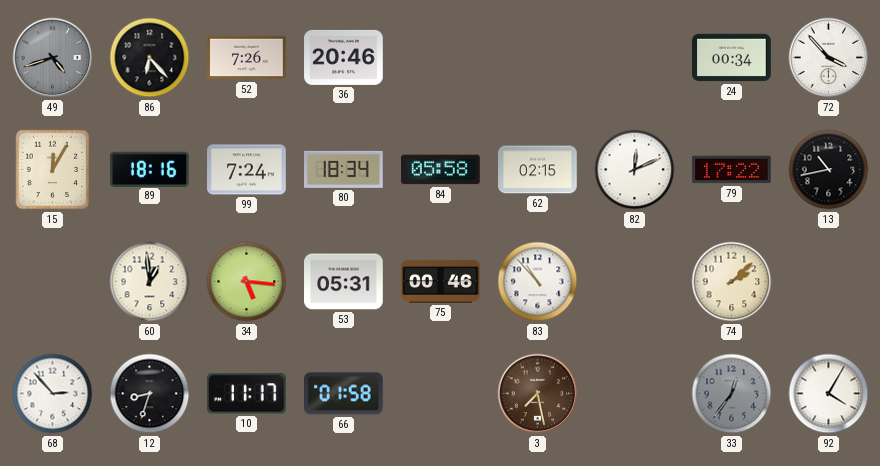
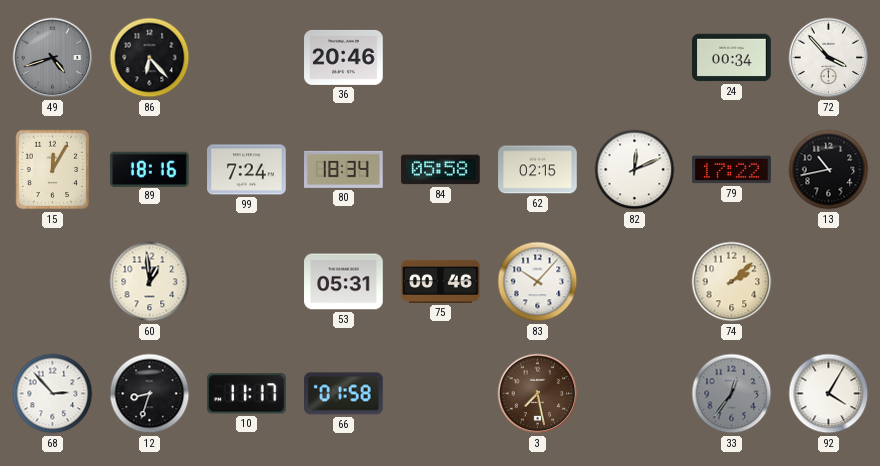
52: 7:26 -> none (247, 58)
34: 5:16 -> none (247, 282)
83: 10:53 -> 10:07 (538, 282)
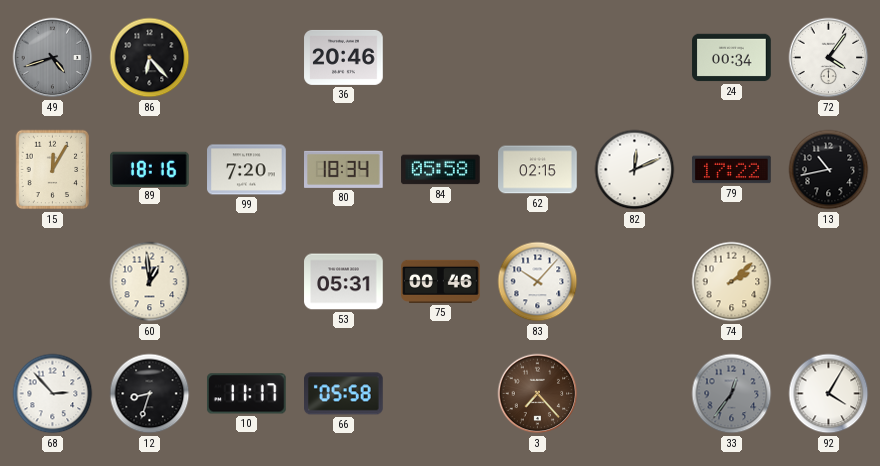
72: 3:53 -> 4:06 (829, 58)
99: 7:24 -> 7:20 (247, 170)
66: 01:58 -> 05:58 (344, 394)
3: 7:28 -> 7:23 (538, 394)
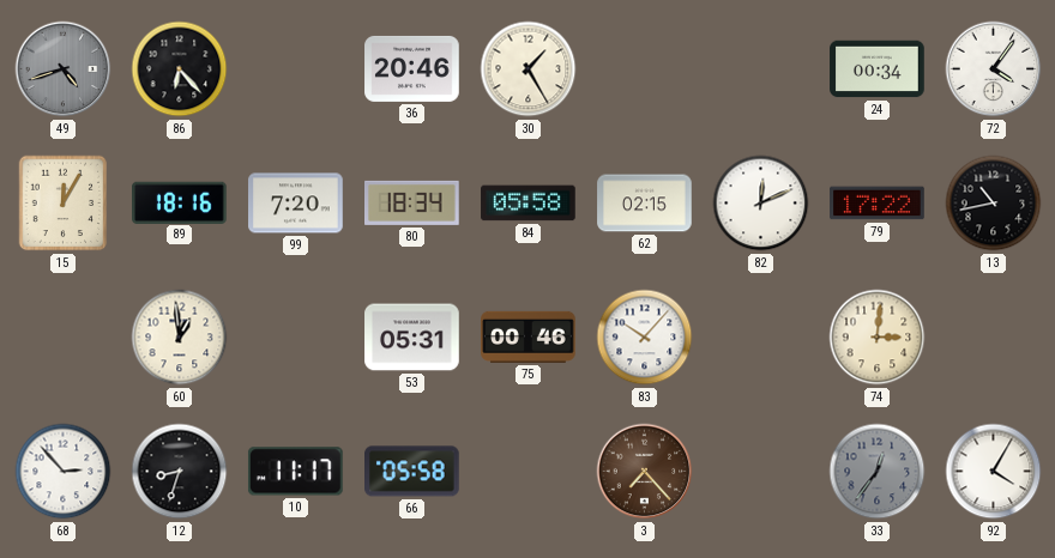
30: none -> 1:25 (529, 69)
74: 2:08 -> 3:01 (878, 338)
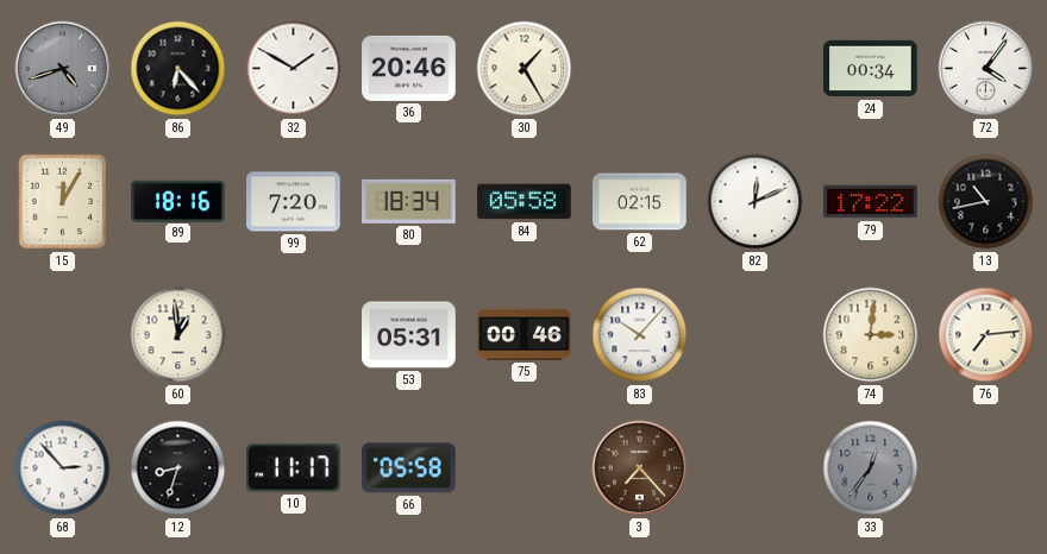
32: none -> 1:50 (294, 69)
76: none -> 7:14 (986, 335)
92: 4:05 -> none (994, 472)
